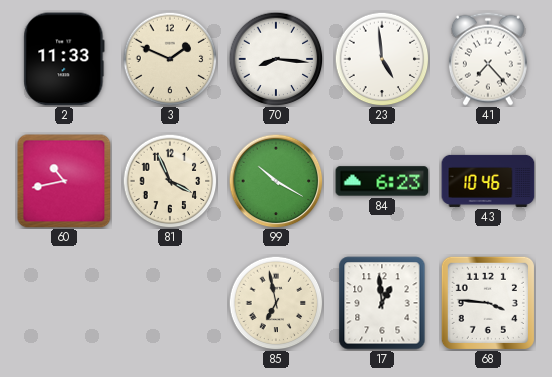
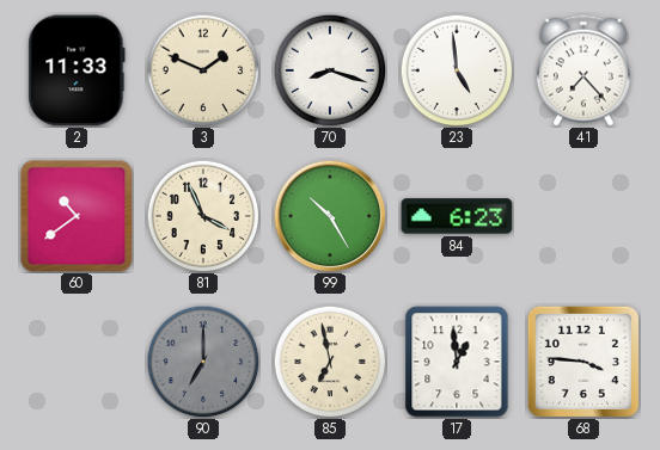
70: 8:16 -> 8:18 (330, 70)
60: 10:43 -> 10:39 (77, 216)
99: 10:20 -> 10:25 (330, 216)
43: 10:46 -> none (488, 181)
90: none -> 7:00 (203, 362)
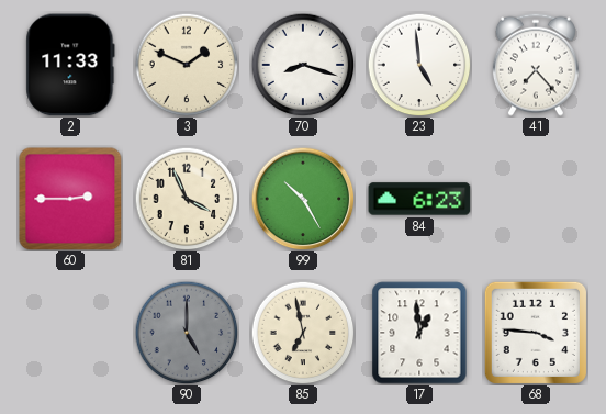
60: 10:39 -> 2:45 (70, 199)
90: 7:00 -> 5:00 (187, 333)
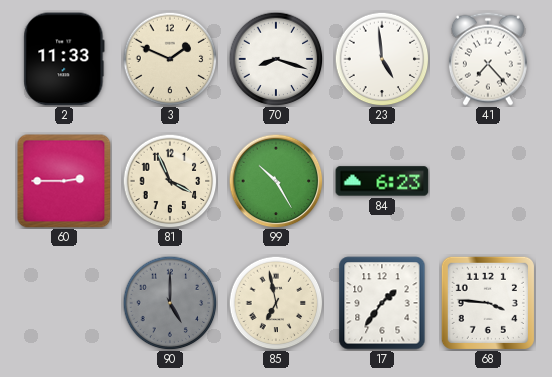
17: 12:59 -> 1:36 (382, 303)
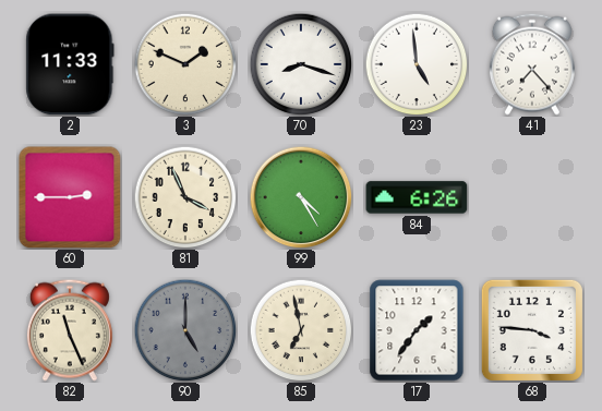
99: 10:25 -> 4:25 (301, 197)
84: 6:23 -> 6:26 (417, 197)
82: none -> 11:26 (70, 330)
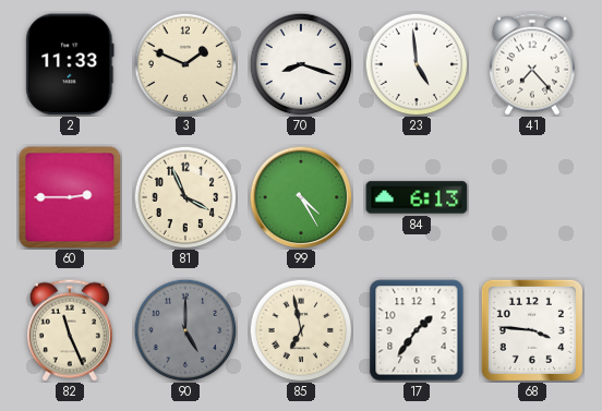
84: 6:26 -> 6:13 (417, 197)
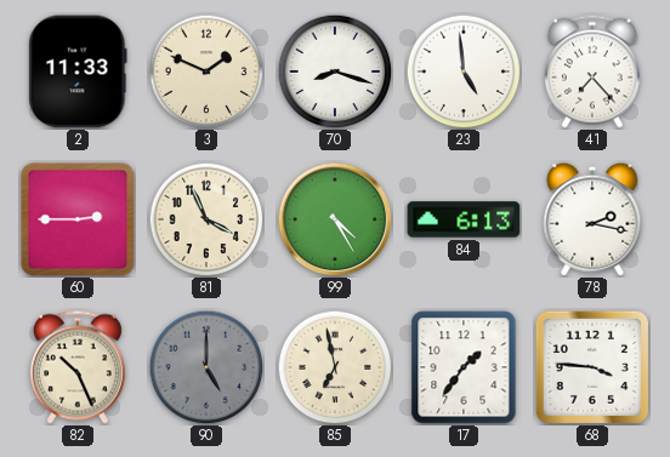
78: none -> 2:17 (592, 219)
82: 11:26 -> 10:26 (78, 367)
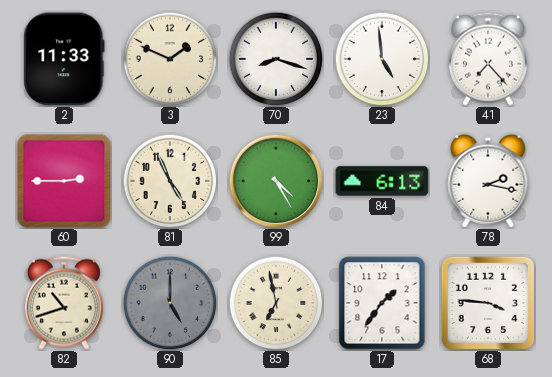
81: 3:56 -> 4:56 (170, 181)
82: 10:26 -> 10:42 (64, 303)
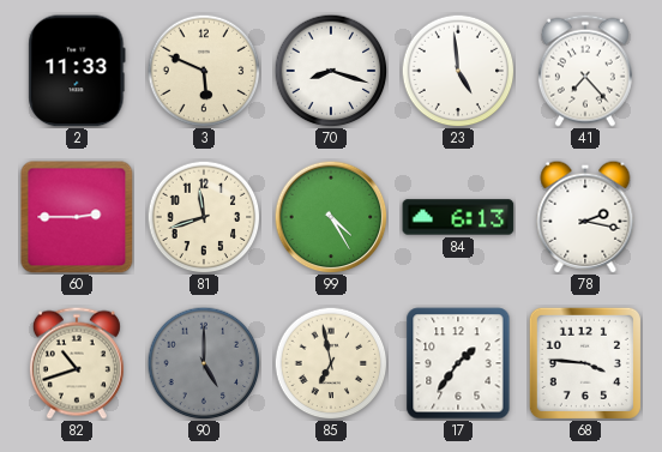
3: 1:49 -> 5:49 (204, 71)
81: 4:56 -> 11:42 (204, 217)
